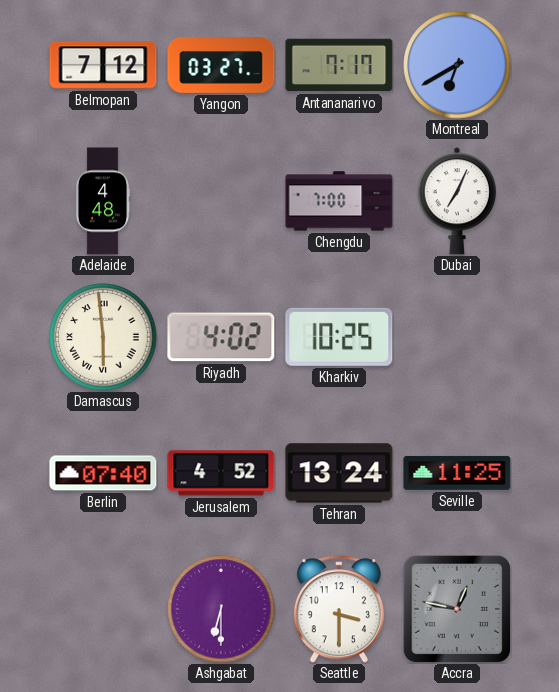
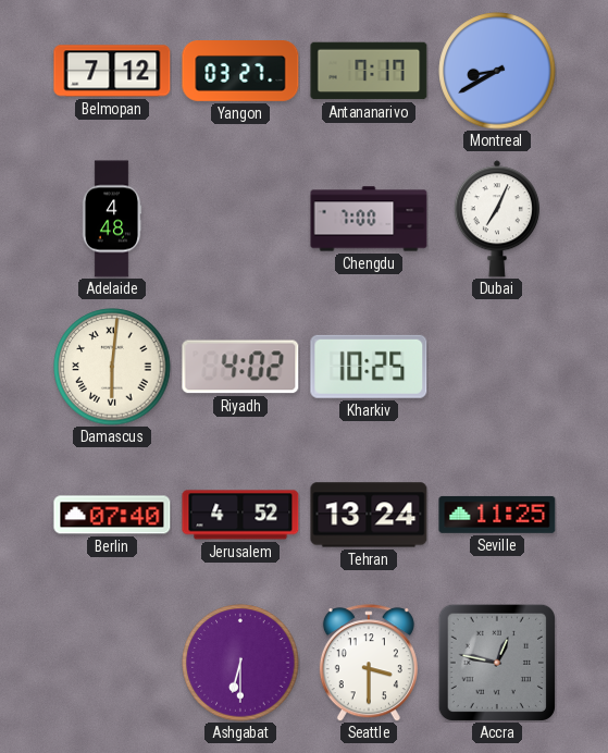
Montreal: 6:40 -> 8:40 (497, 71)
Damascus: 5:59 -> 6:01 (112, 367)
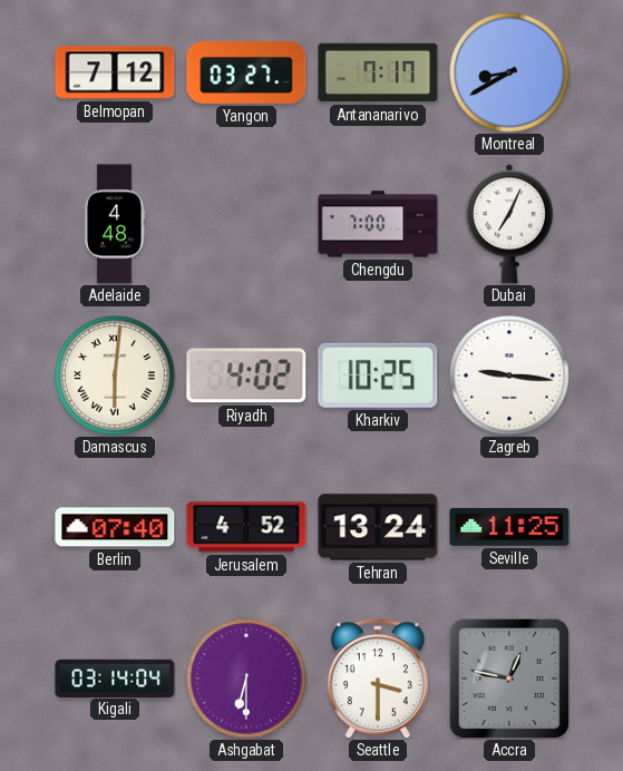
Zagreb: none -> 9:16 (509, 375)
Kigali: none -> 03:14 (115, 677)
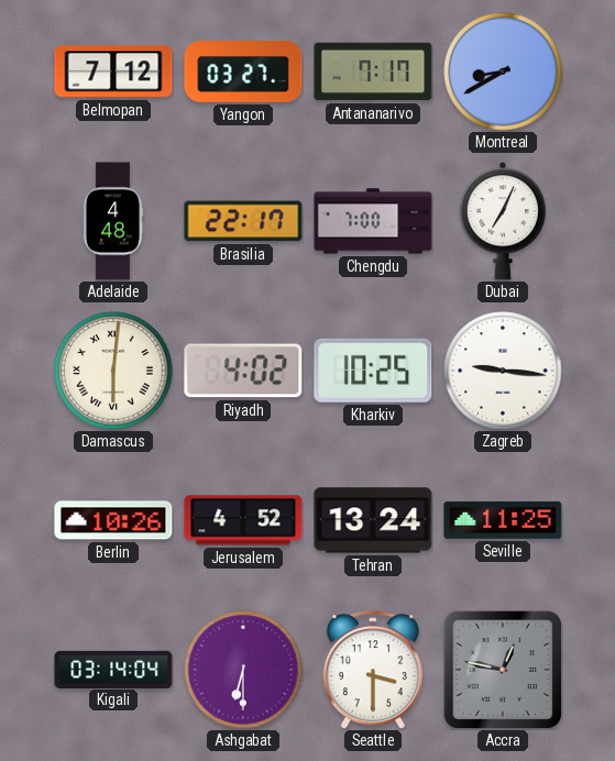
Brasilia: none -> 22:17 (243, 221)
Berlin: 07:40 -> 10:26 (113, 520)
